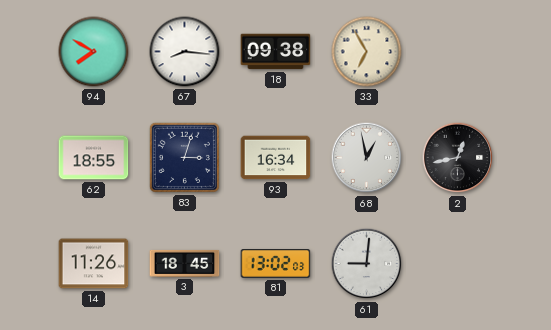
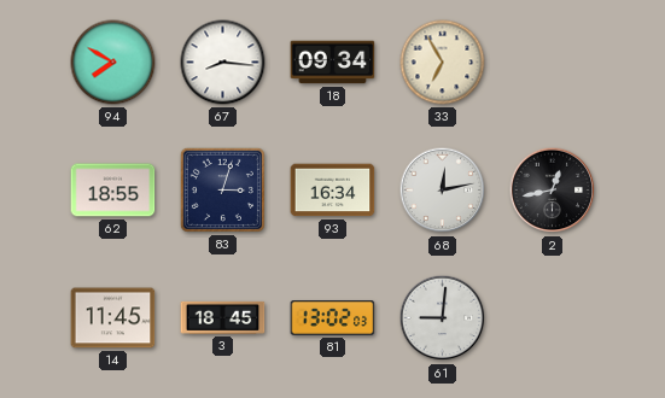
18: 09:38 -> 09:34 (333, 63)
68: 12:58 -> 12:13 (443, 191)
14: 11:26 -> 11:45 (113, 318)
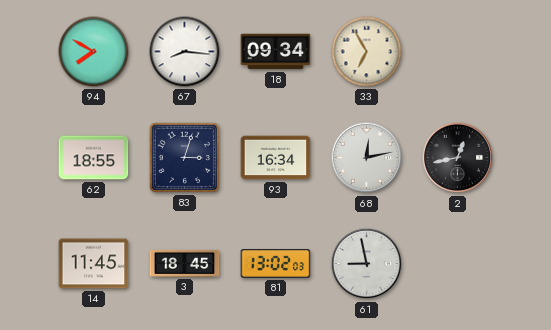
61: 9:01 -> 8:58 (367, 264)
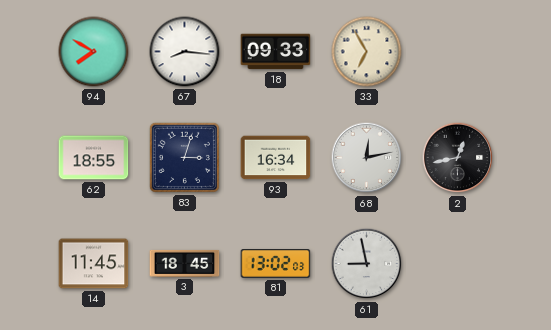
18: 09:34 -> 09:33 (276, 52)
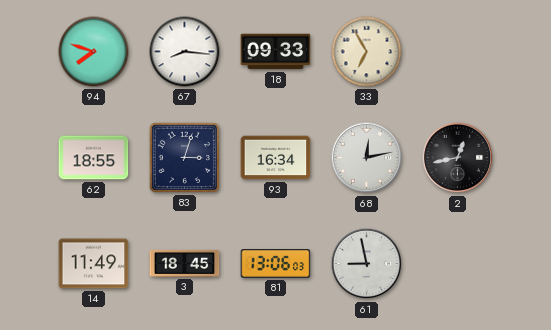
94: 7:50 -> 7:48 (94, 52)
14: 11:45 -> 11:49 (94, 264)
81: 13:02 -> 13:06 (276, 264)
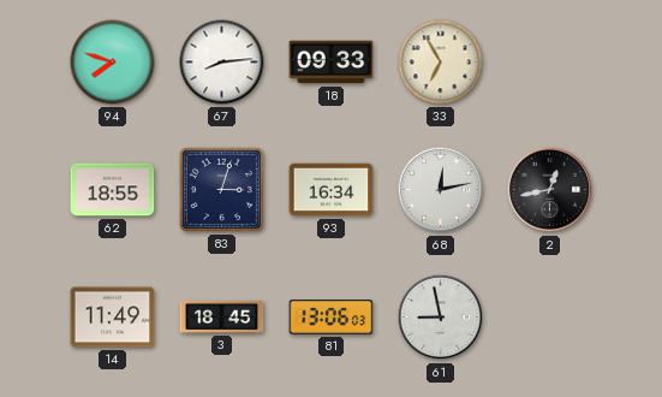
67: 8:16 -> 8:14 (222, 63)
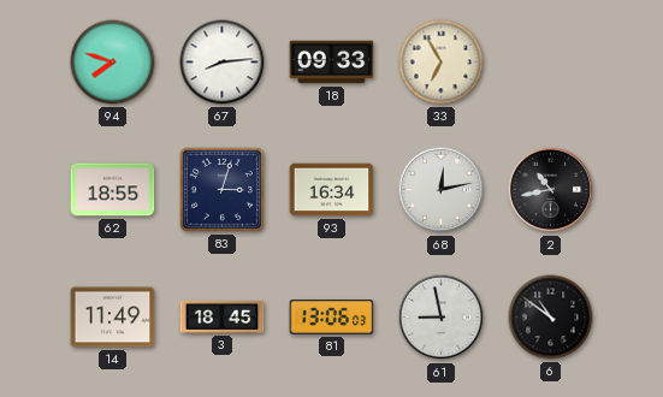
2: 12:43 -> 10:43 (551, 190)
6: none -> 10:51 (551, 318)
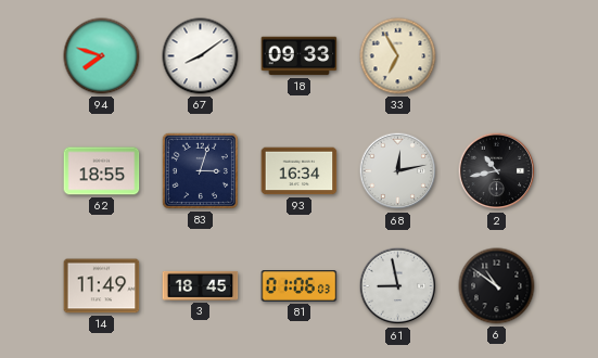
67: 8:14 -> 8:09 (201, 56)
81: 13:06 -> 01:06 (300, 286)
